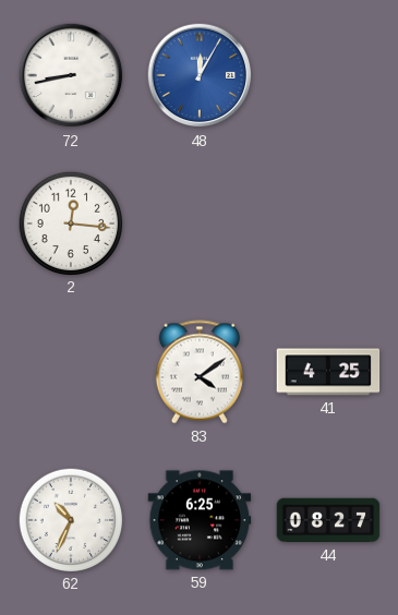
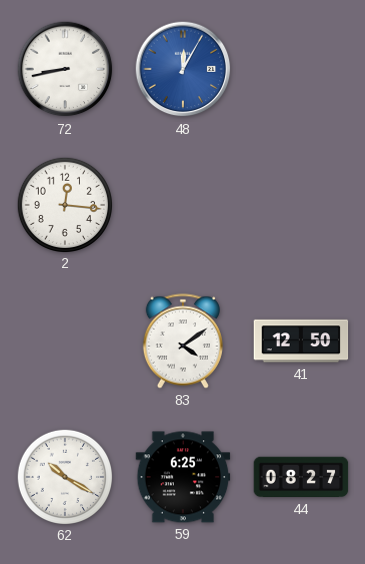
41: 4:25 -> 12:50 (301, 341)
62: 10:34 -> 10:20 (64, 476)
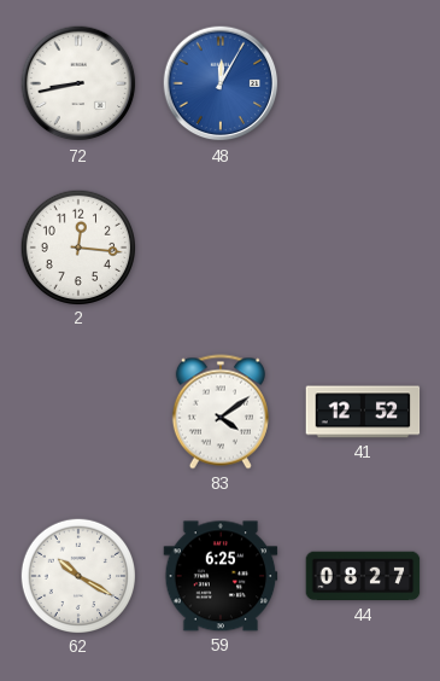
41: 12:50 -> 12:52 (363, 412)
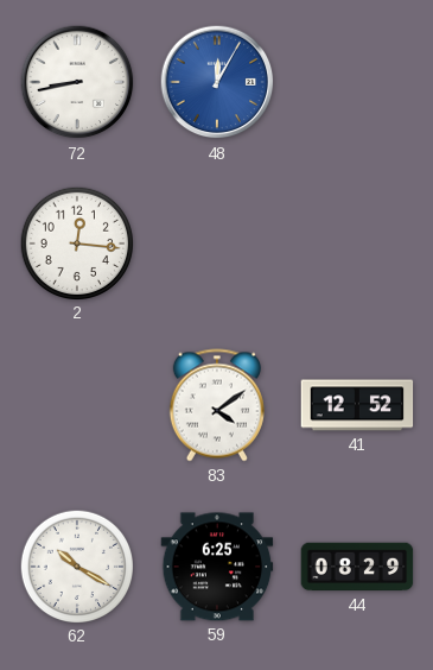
44: 08:27 -> 08:29 (357, 567)
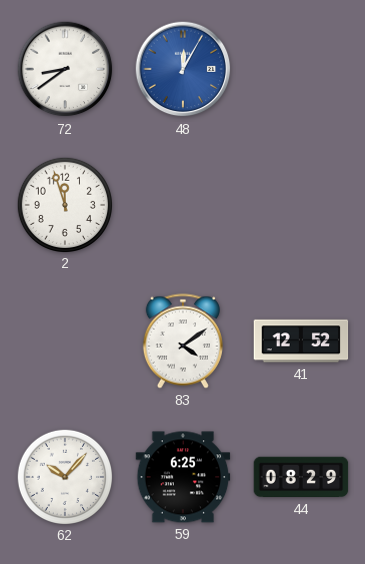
72: 8:43 -> 8:39 (65, 69)
2: 12:16 -> 11:57 (64, 204)
62: 10:20 -> 10:07 (64, 476)
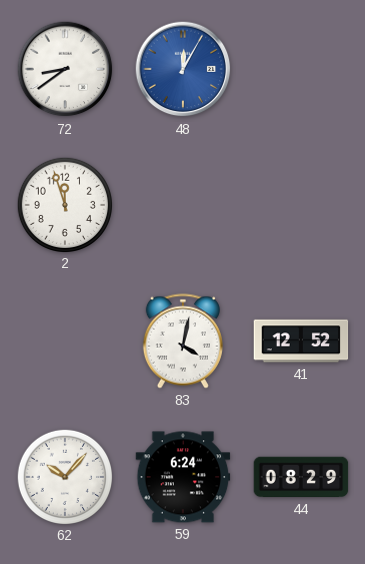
83: 4:09 -> 4:02 (183, 341)
59: 6:25 -> 6:24 (183, 477)
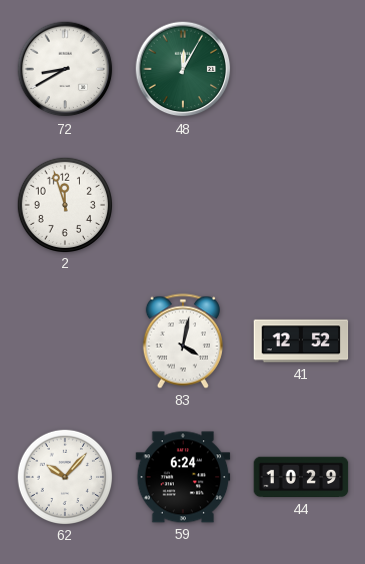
72: 8:39 -> 8:40 (65, 69)
48 dial: blue -> green (183, 69)
44: 08:29 -> 10:29 (301, 477)
